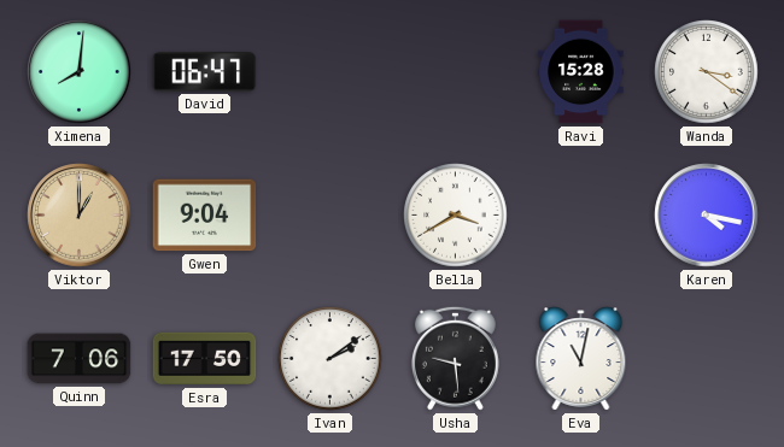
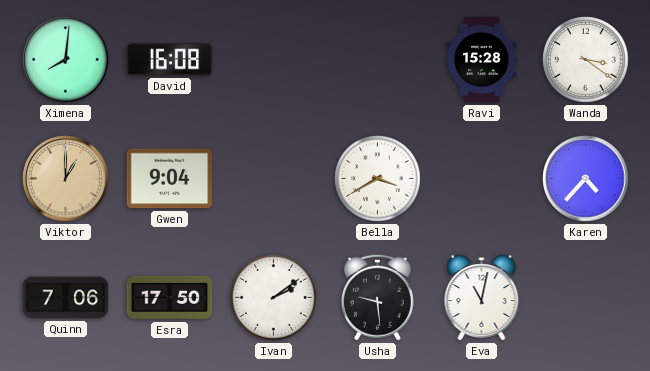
David: 06:47 -> 16:08 (170, 60)
Karen: 4:17 -> 4:37 (586, 179)
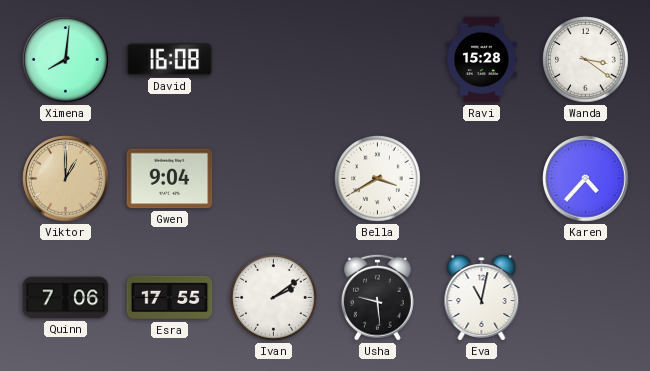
Esra: 17:50 -> 17:55 (170, 298)
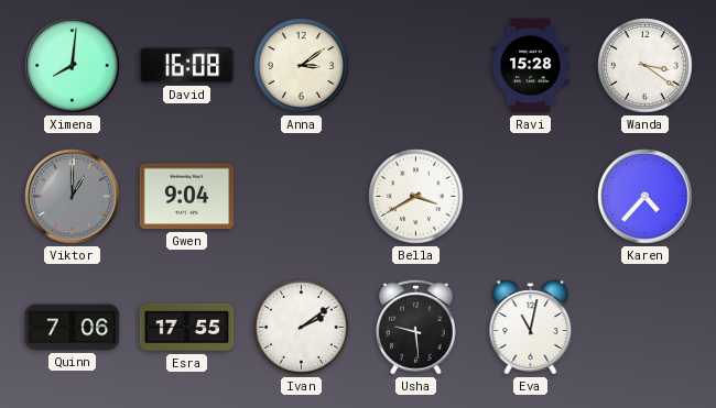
Anna: none -> 3:09 (302, 66)
Viktor dial: champagne -> grey (73, 197)
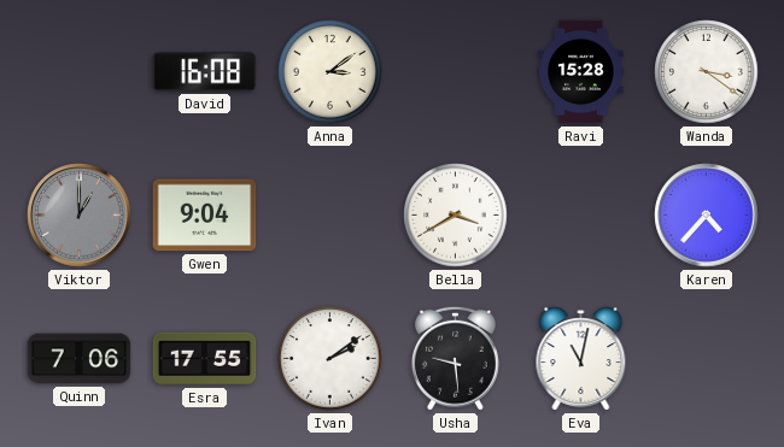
Ximena: 8:01 -> none (73, 66)
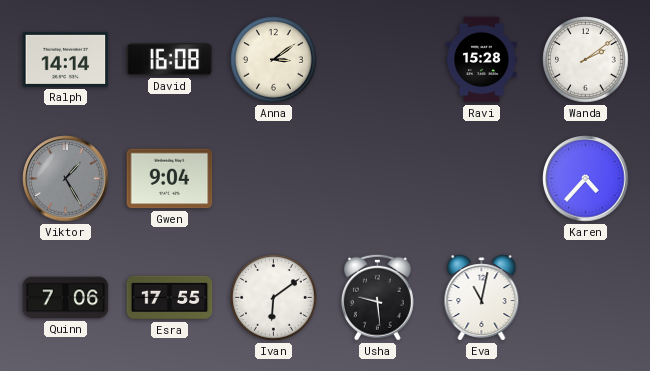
Ralph: none -> 14:14 (66, 59)
Wanda: 3:21 -> 2:09 (586, 60)
Viktor: 1:00 -> 1:25 (66, 179)
Bella: 3:40 -> none (456, 216)
Ivan: 2:09 -> 6:09 (274, 298)
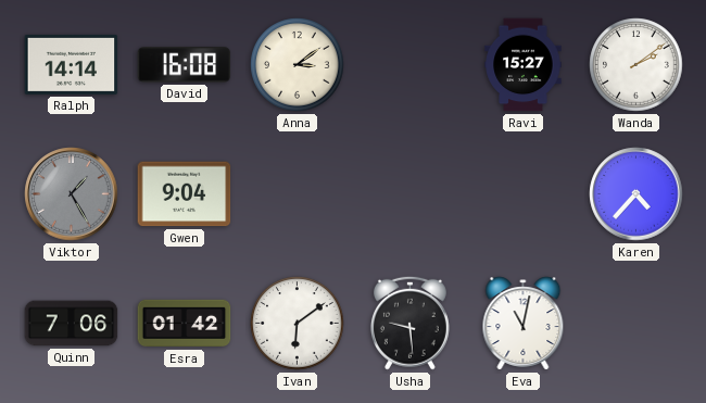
Ravi: 15:28 -> 15:27 (524, 65)
Esra: 17:55 -> 01:42 (185, 324)
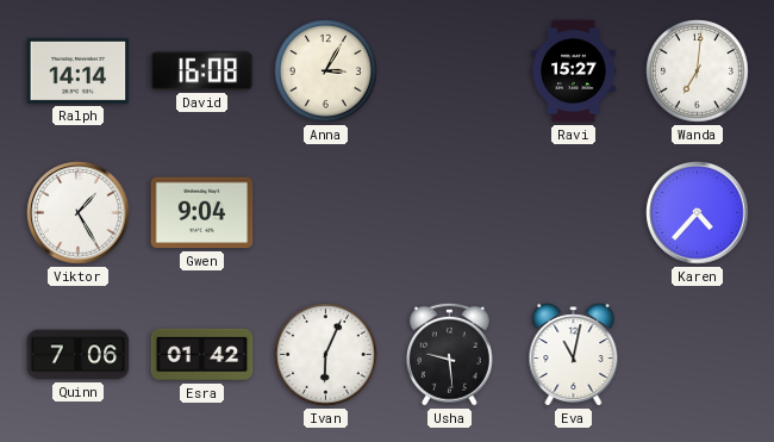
Anna: 3:09 -> 3:05 (326, 71)
Wanda: 2:09 -> 7:01 (698, 71)
Viktor dial: grey -> white (79, 213)
Ivan: 6:09 -> 6:04 (326, 355)
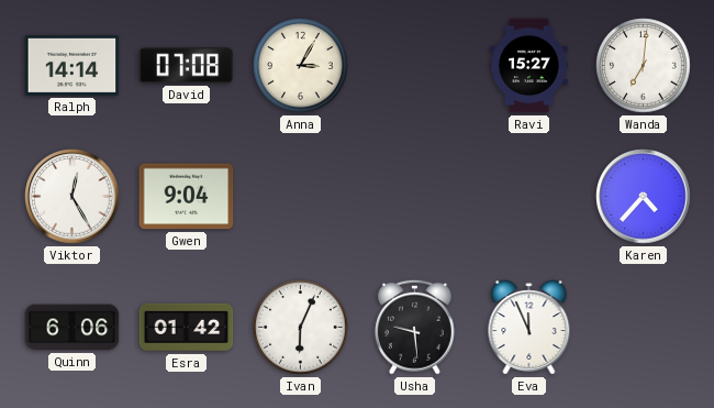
David: 16:08 -> 07:08 (187, 66)
Viktor: 1:25 -> 12:25 (72, 197)
Quinn: 7:06 -> 6:06 (72, 328)
Eva: 11:02 -> 11:56 (529, 328)
